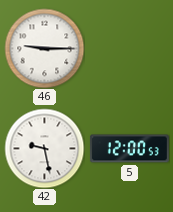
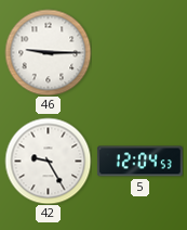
42: 9:28 -> 9:25 (48, 161)
5: 12:00 -> 12:04 (139, 162)
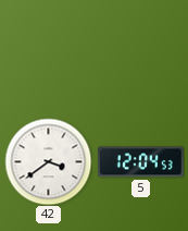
46: 9:15 -> none (48, 52)
42: 9:25 -> 3:39 (48, 161)
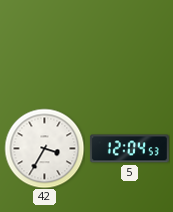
42: 3:39 -> 3:35 (44, 148)
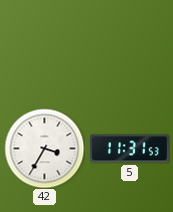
5: 12:04 -> 11:31 (129, 149)
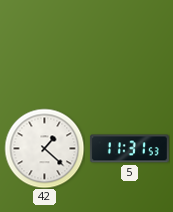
42: 3:35 -> 1:22 (44, 148)
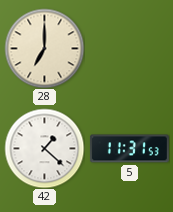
28: none -> 7:00 (44, 48)
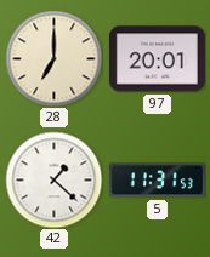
97: none -> 20:01 (157, 59)
